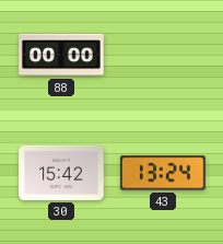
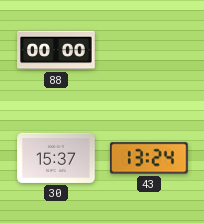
30: 15:42 -> 15:37 (56, 158)
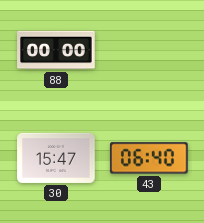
30: 15:37 -> 15:47 (56, 158)
43: 13:24 -> 06:40 (149, 158)
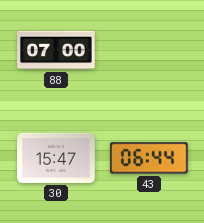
88: 00:00 -> 07:00 (56, 50)
43: 06:40 -> 06:44 (149, 158)
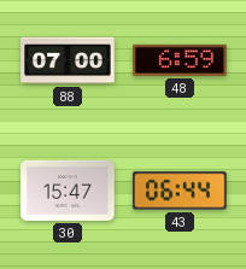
48: none -> 6:59 (180, 60)
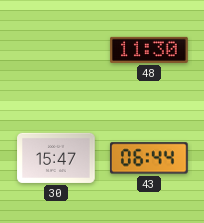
88: 07:00 -> none (68, 60)
48: 6:59 -> 11:30 (149, 50)
